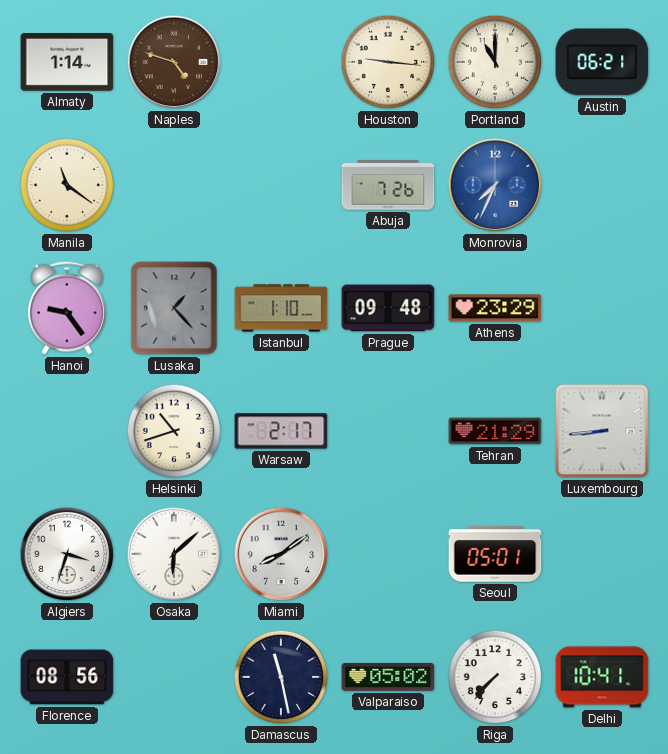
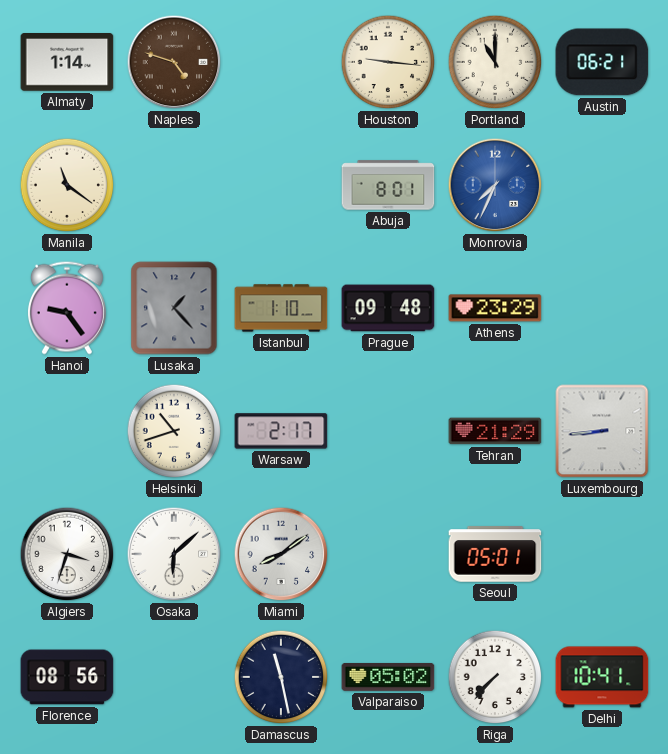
Abuja: 7:26 -> 8:01 (388, 185)
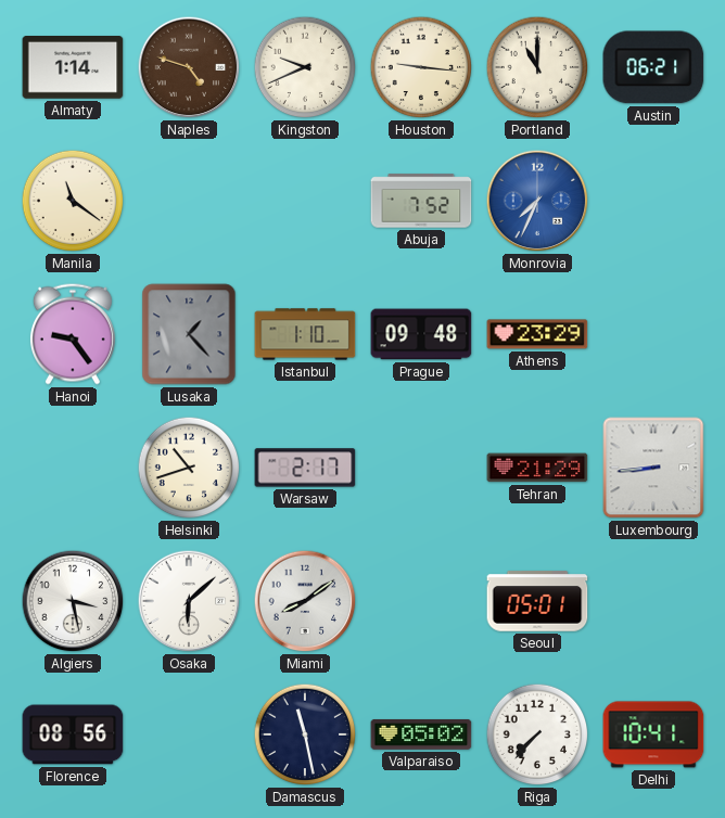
Kingston: none -> 9:41 (305, 67)
Abuja: 8:01 -> 7:52 (421, 201)
Algiers: 3:33 -> 3:28 (73, 601)
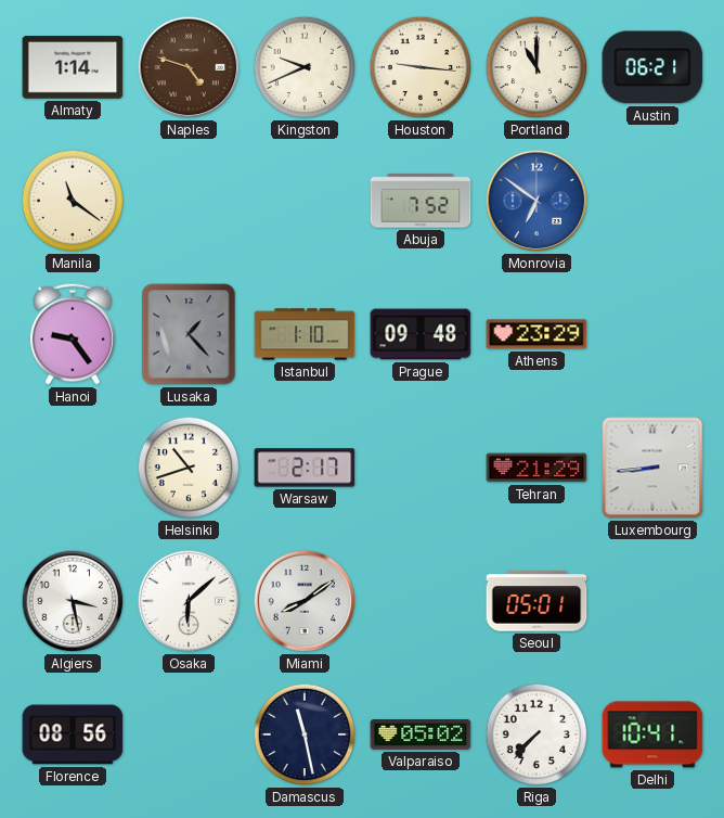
Monrovia: 7:34 -> 6:51 (536, 201)
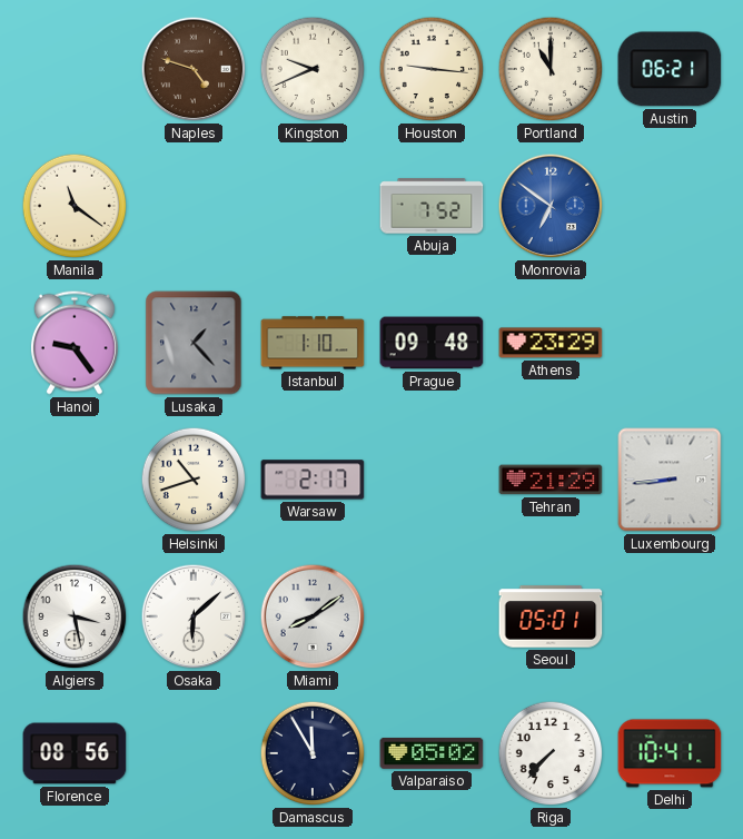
Almaty: 1:14 -> none (73, 68)
Damascus: 11:28 -> 11:55 (313, 753)
